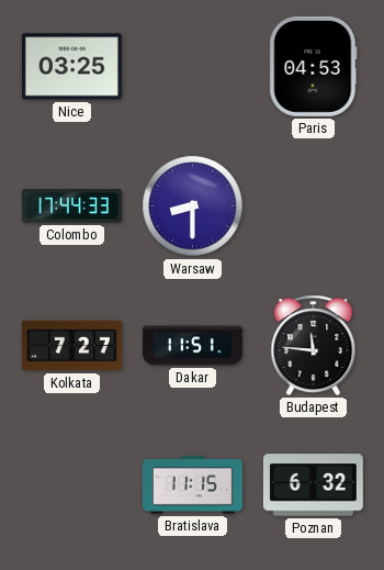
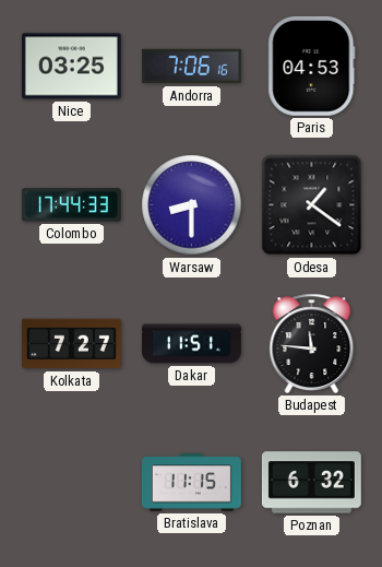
Andorra: none -> 7:06 (191, 67)
Odesa: none -> 1:21 (312, 205)
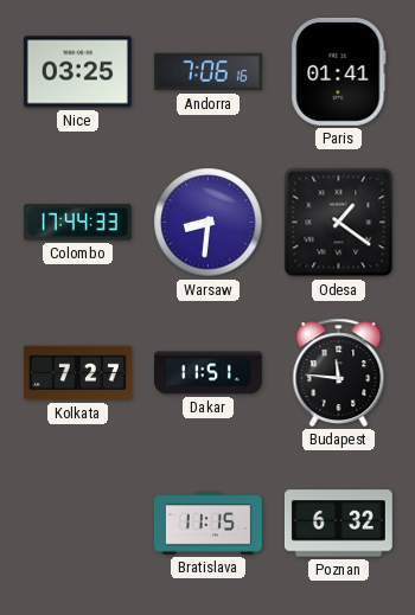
Paris: 04:53 -> 01:41 (339, 71)
Warsaw: 8:30 -> 8:31 (209, 223)
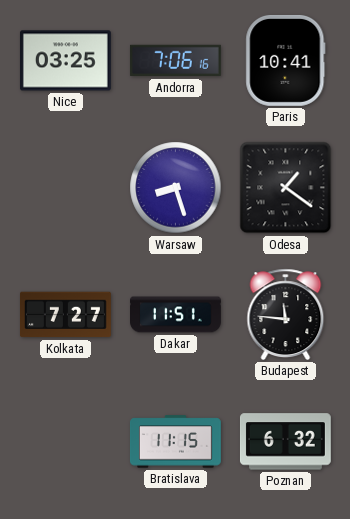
Paris: 01:41 -> 10:41 (286, 60)
Colombo: 17:44 -> none (77, 223)
Warsaw: 8:31 -> 8:27 (176, 188)
